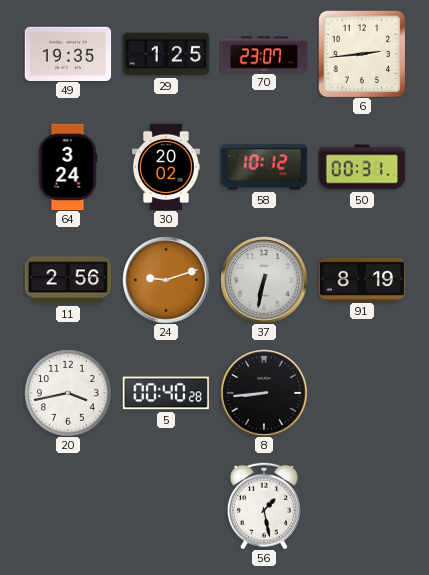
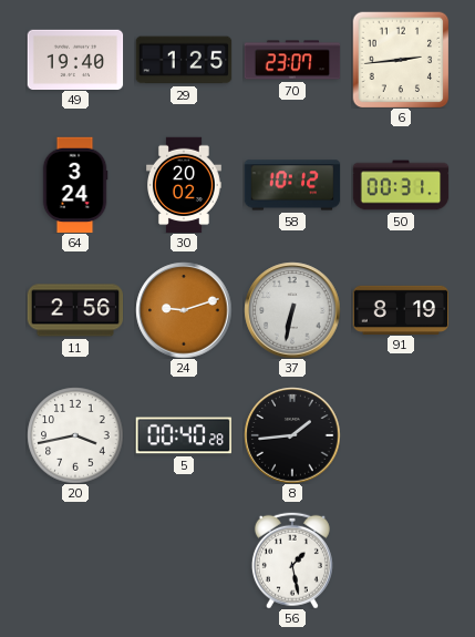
49: 19:35 -> 19:40 (75, 59)
8: 8:44 -> 1:44 (292, 435)
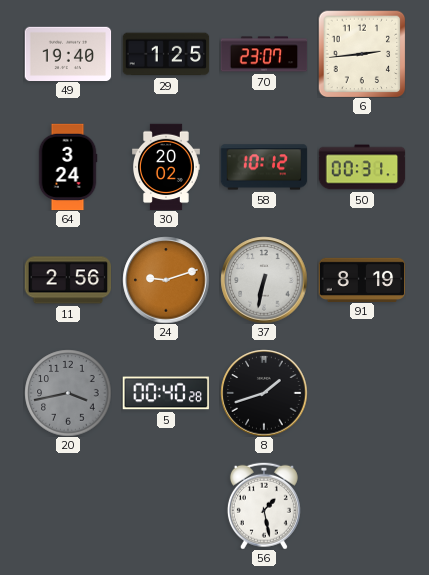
20 dial: white -> grey (68, 393)
8: 1:44 -> 1:42 (264, 393)
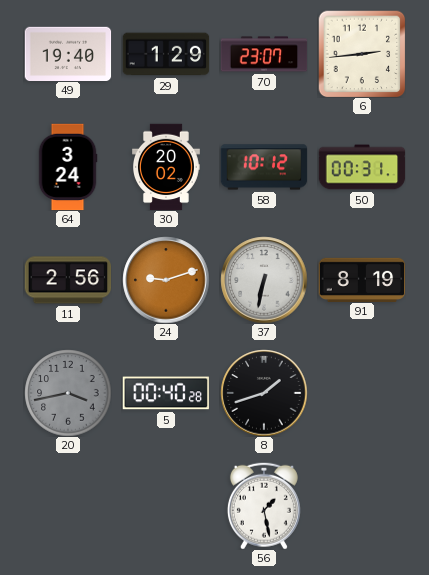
29: 1:25 -> 1:29 (166, 54)
